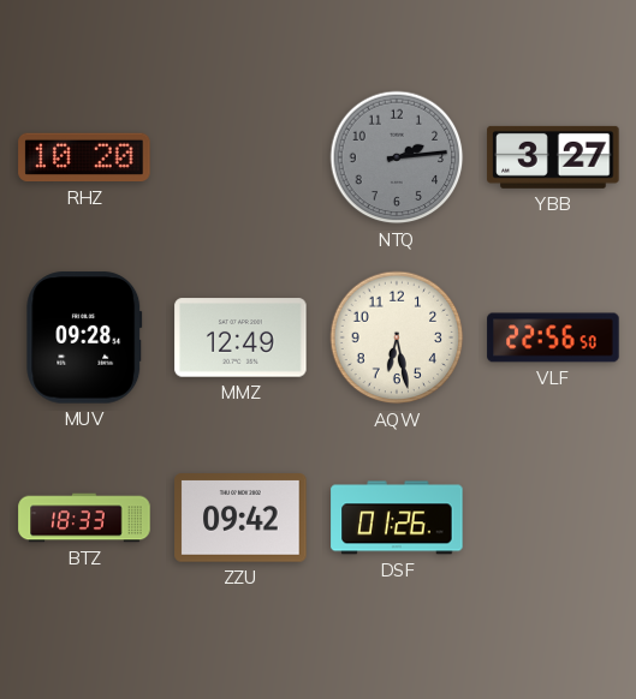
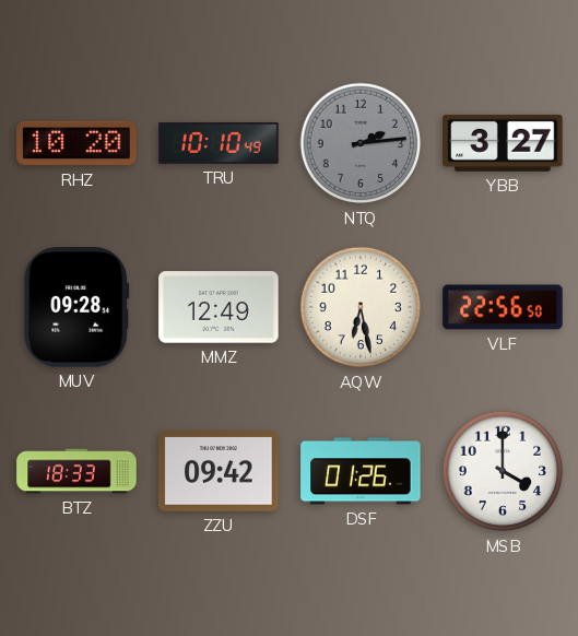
TRU: none -> 10:10 (219, 143)
MSB: none -> 4:00 (503, 471)
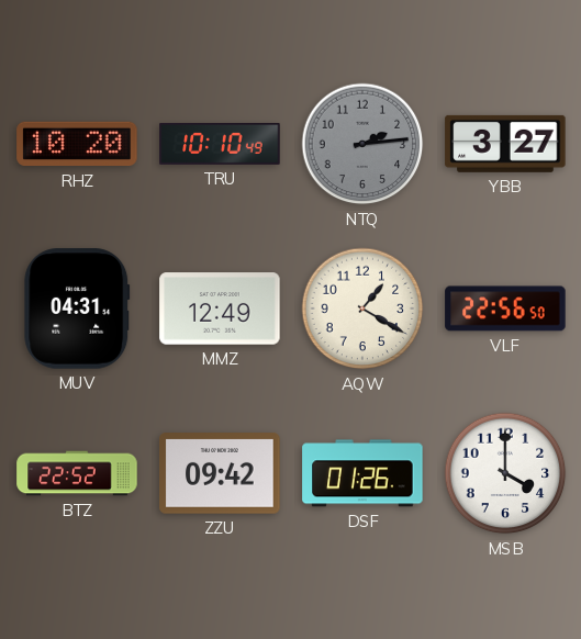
MUV: 09:28 -> 04:31 (77, 309)
AQW: 6:28 -> 1:20 (362, 309)
BTZ: 18:33 -> 22:52 (77, 473)
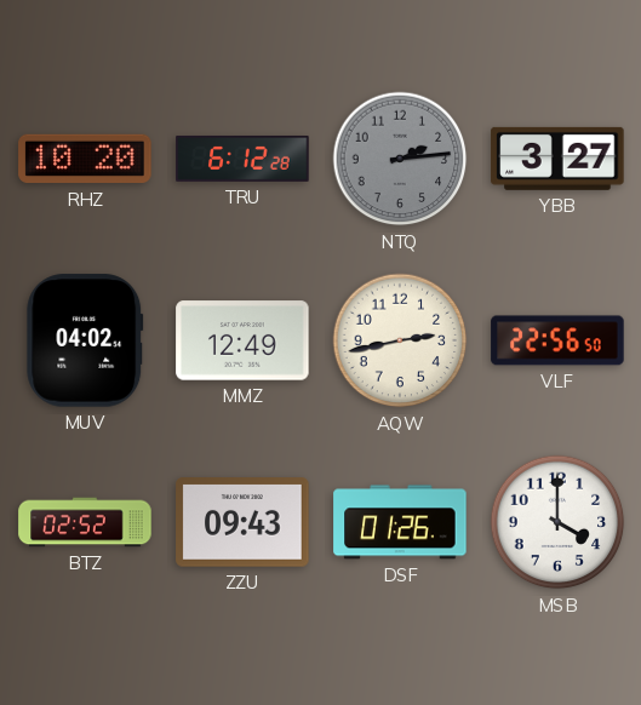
TRU: 10:10 -> 6:12 (242, 159)
MUV: 04:31 -> 04:02 (85, 340)
AQW: 1:20 -> 2:43 (400, 340)
BTZ: 22:52 -> 02:52 (85, 522)
ZZU: 09:42 -> 09:43 (242, 522)
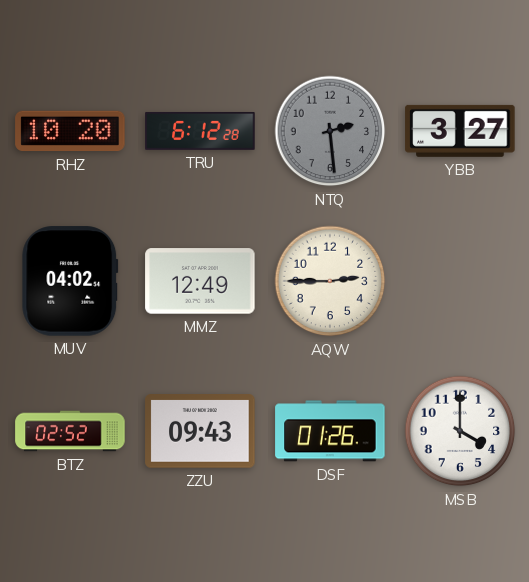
NTQ: 2:14 -> 2:29 (330, 131)
AQW: 2:43 -> 2:45 (330, 281)
VLF: 22:56 -> none (557, 340)
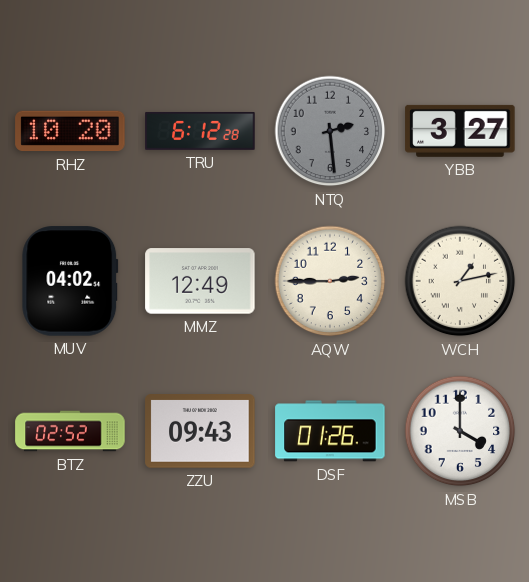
WCH: none -> 1:13 (460, 281)
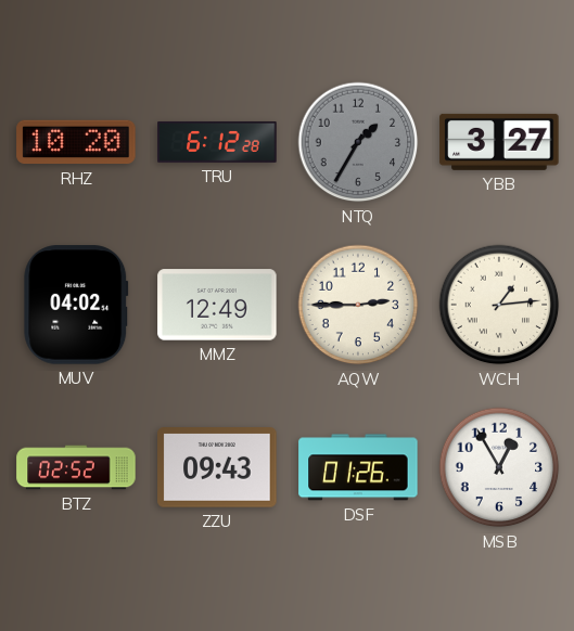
NTQ: 2:29 -> 1:35 (358, 142)
WCH: 1:13 -> 1:14 (499, 305)
MSB: 4:00 -> 12:55 (499, 467)
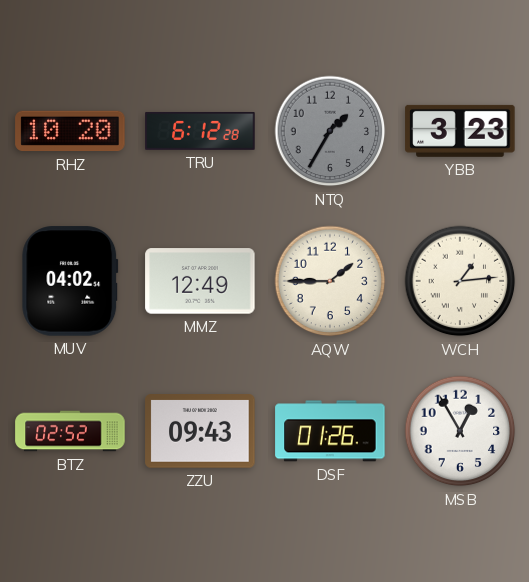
YBB: 3:27 -> 3:23 (460, 131)
AQW: 2:45 -> 1:45 (330, 281)
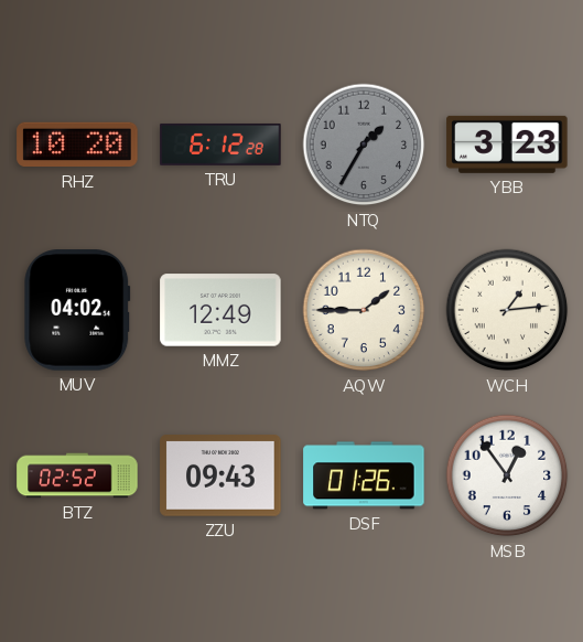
MSB: 12:55 -> 12:54 (507, 475)
